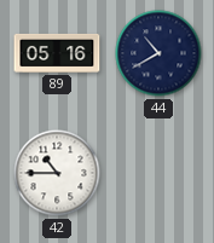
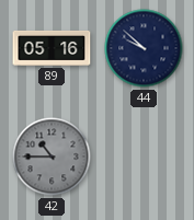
44: 10:40 -> 9:52 (144, 48)
42 dial: white -> grey (52, 157)
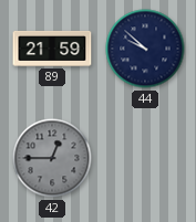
89: 05:16 -> 21:59 (52, 49)
42: 10:45 -> 12:45 (52, 158)
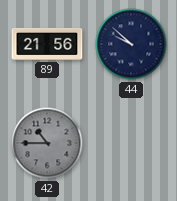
89: 21:59 -> 21:56 (47, 44)
42: 12:45 -> 10:45 (47, 143)
